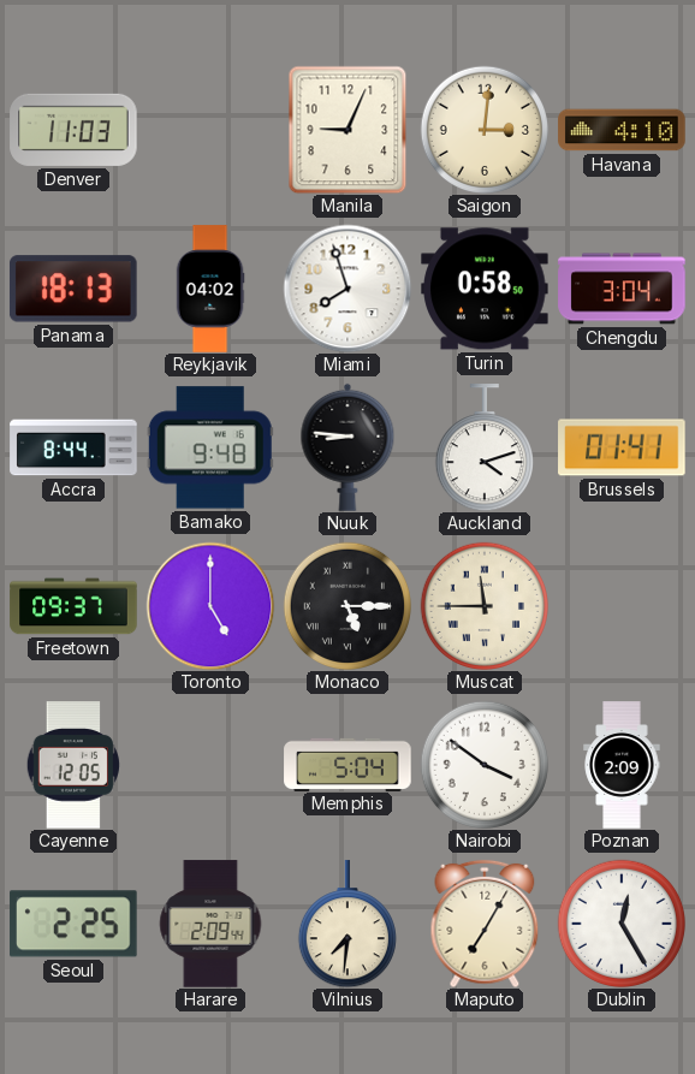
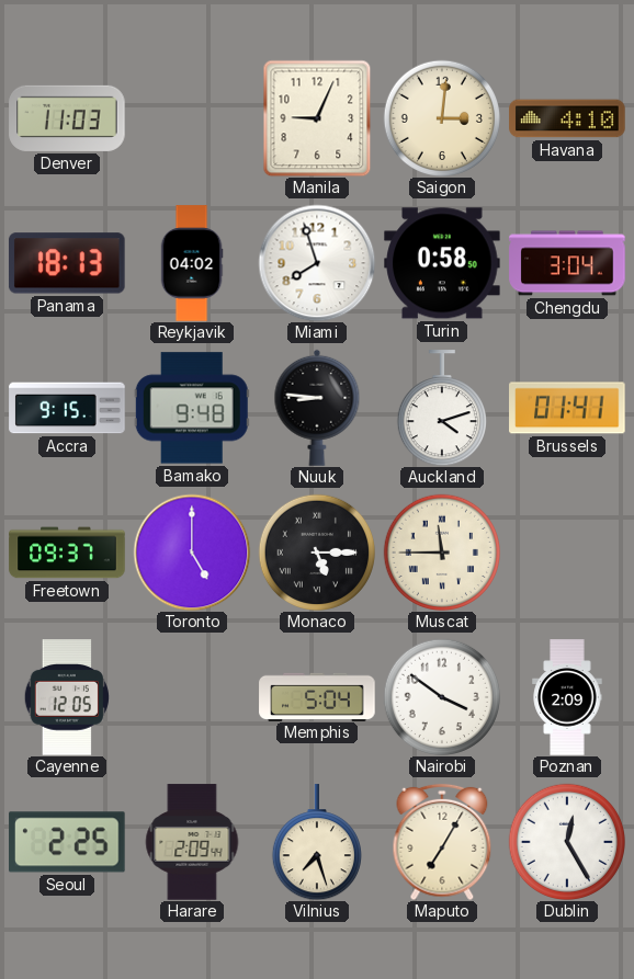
Accra: 8:44 -> 9:15 (67, 408)
Vilnius: 7:31 -> 7:27 (317, 842)
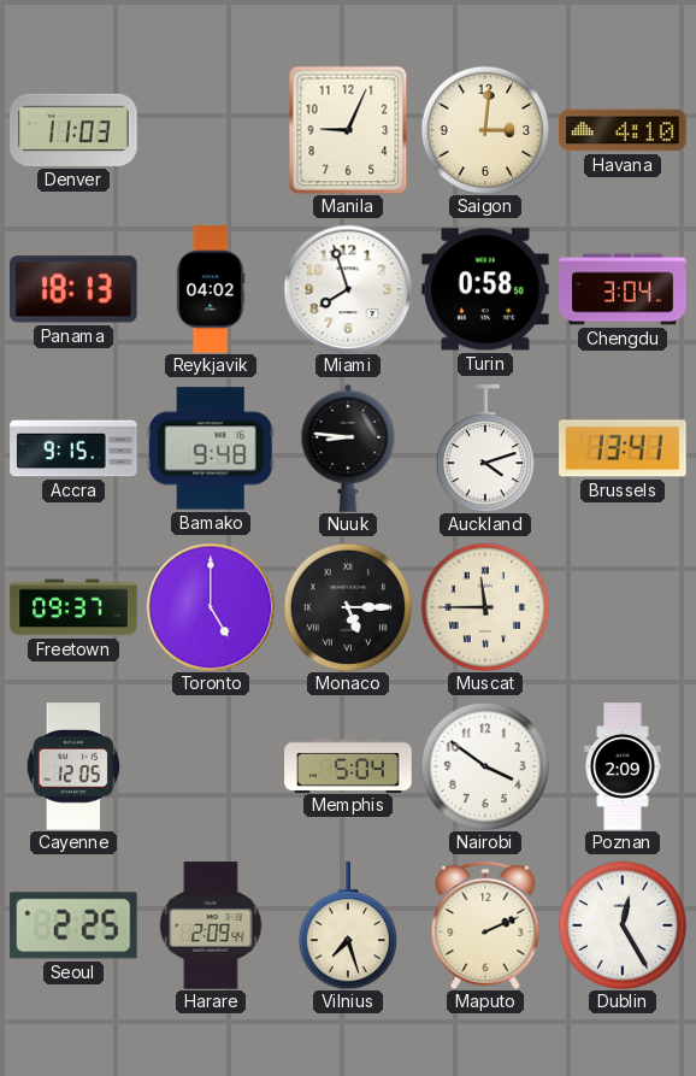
Brussels: 01:41 -> 13:41 (623, 448)
Maputo: 7:05 -> 2:11 (485, 925)
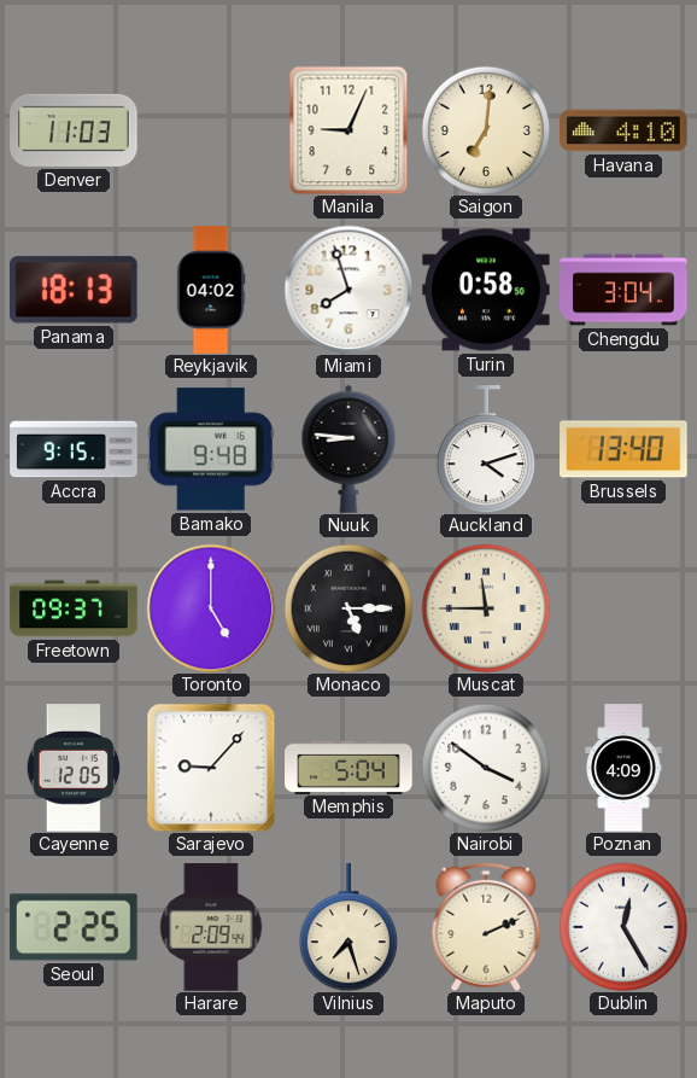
Saigon: 3:01 -> 7:01 (485, 129)
Brussels: 13:41 -> 13:40 (623, 449)
Sarajevo: none -> 9:07 (211, 768)
Poznan: 2:09 -> 4:09 (623, 768)
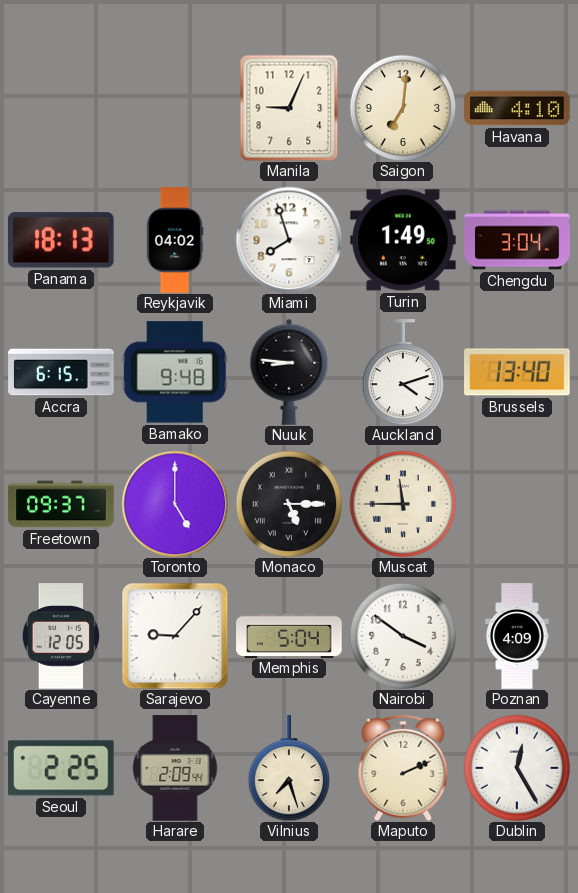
Denver: 11:03 -> none (74, 130)
Turin: 0:58 -> 1:49 (403, 240)
Accra: 9:15 -> 6:15 (61, 372)
